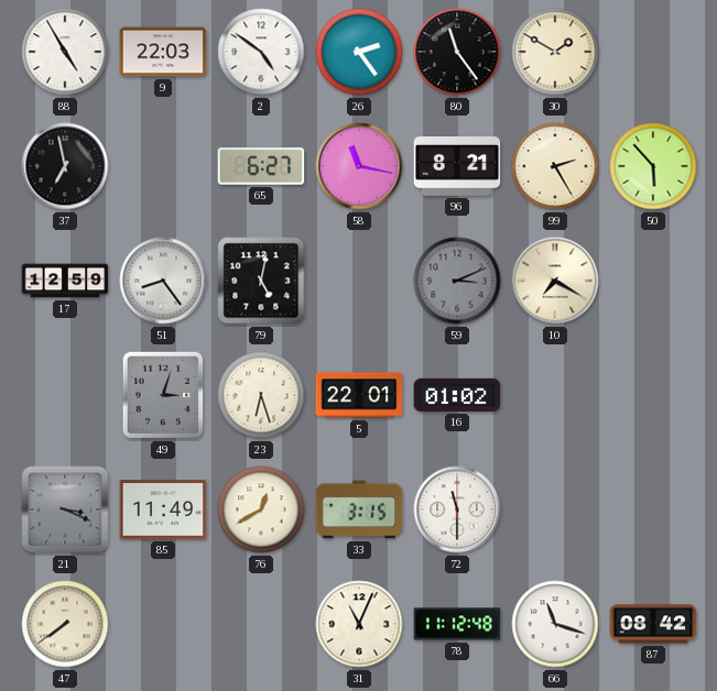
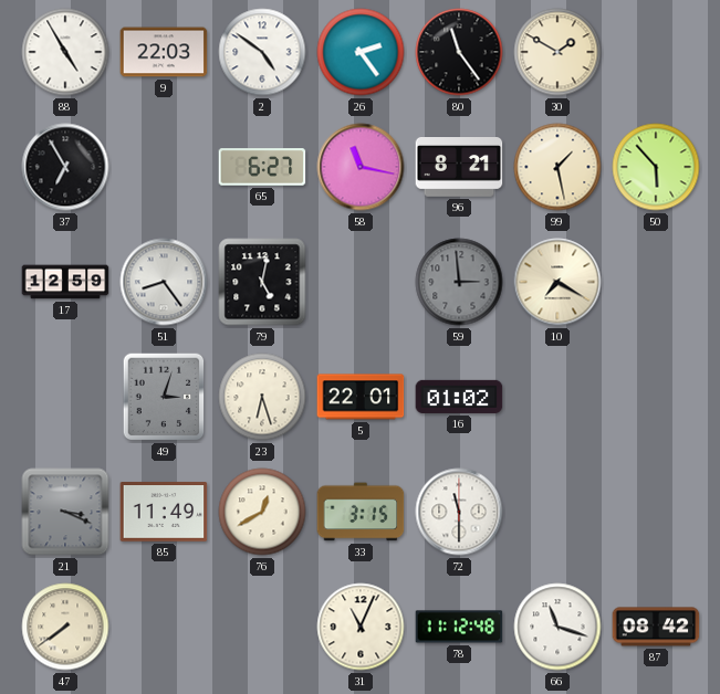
37: 6:58 -> 6:55 (65, 167)
99: 2:25 -> 1:28 (557, 167)
59: 3:11 -> 2:59 (459, 282)
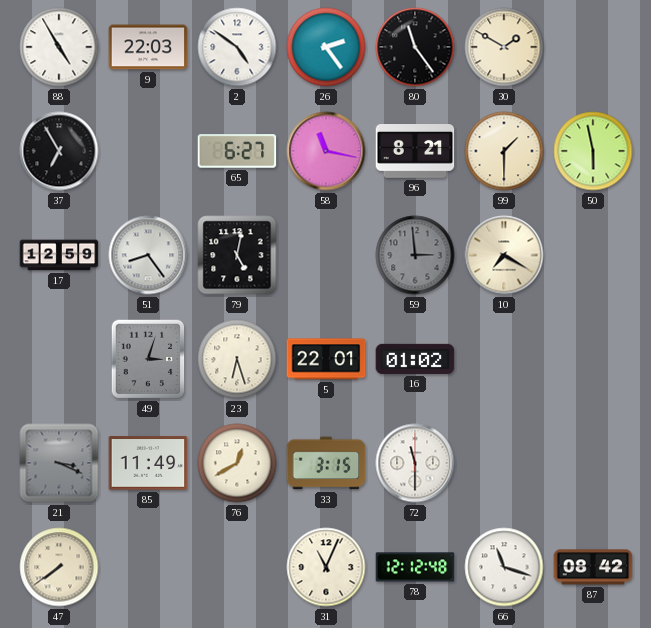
99: 1:28 -> 1:30 (504, 151)
50: 5:53 -> 5:58 (593, 151)
78: 11:12 -> 12:12 (415, 567)
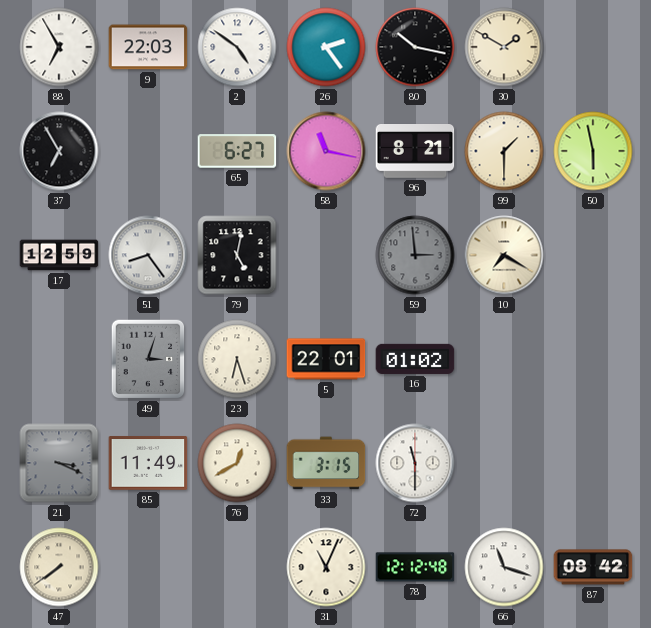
88: 4:55 -> 6:55 (59, 47)
80: 11:24 -> 10:17 (415, 47)
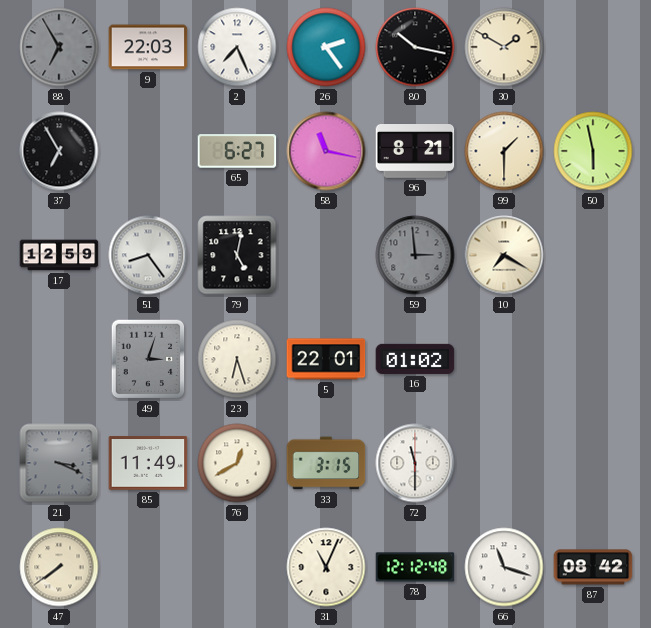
88 dial: white -> grey (59, 47)
2: 4:51 -> 7:26 (237, 47)
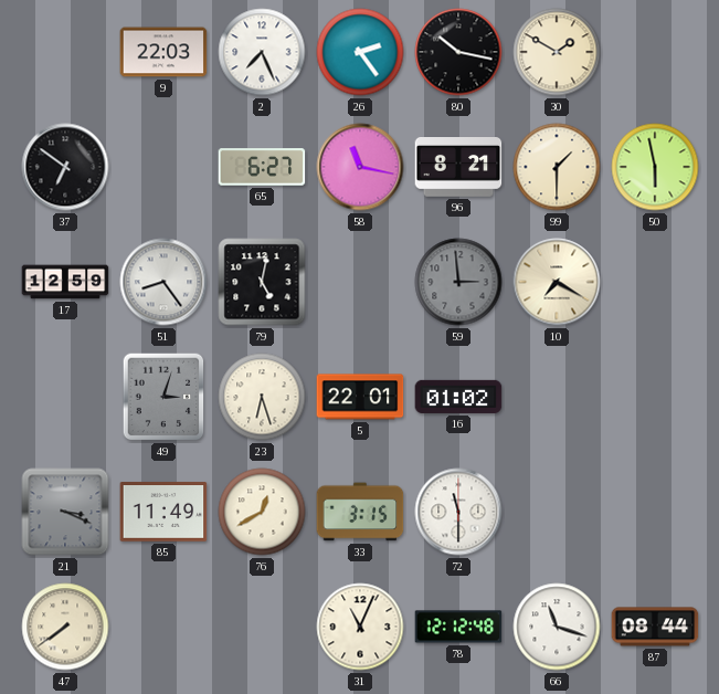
88: 6:55 -> none (59, 47)
37: 6:55 -> 6:51 (65, 167)
87: 08:42 -> 08:44 (655, 627)
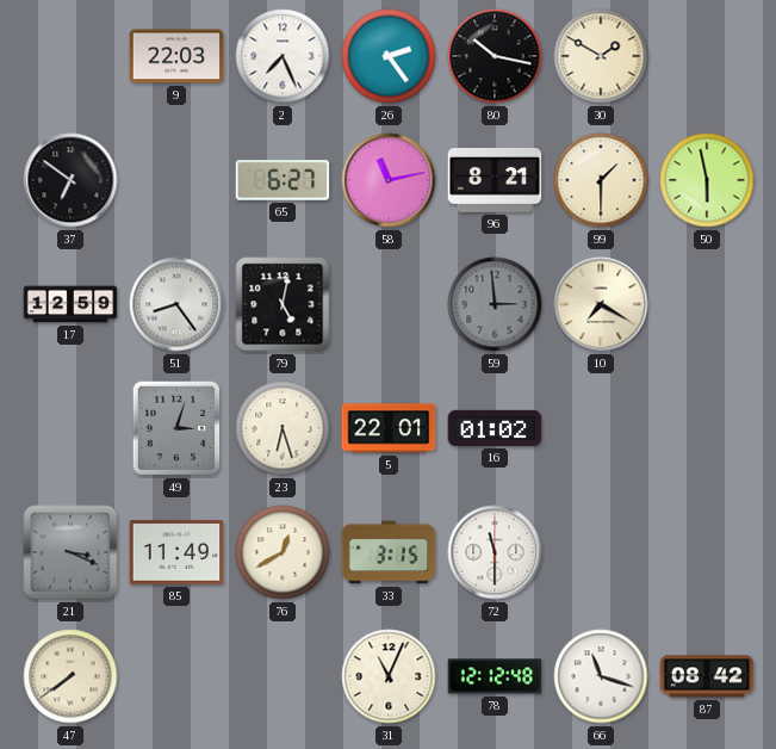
58: 11:17 -> 11:13 (389, 180)
87: 08:44 -> 08:42 (707, 676)
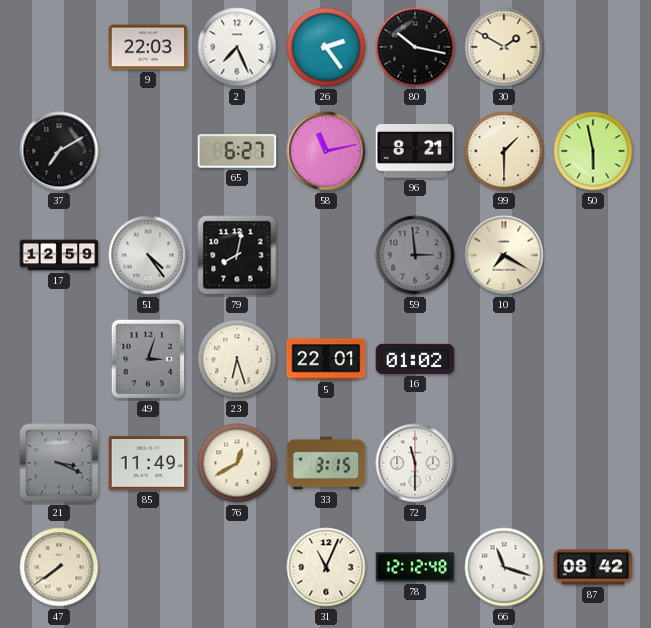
37: 6:51 -> 7:10 (59, 151)
51: 8:24 -> 4:24 (148, 255)
79: 5:02 -> 8:02 (237, 255)
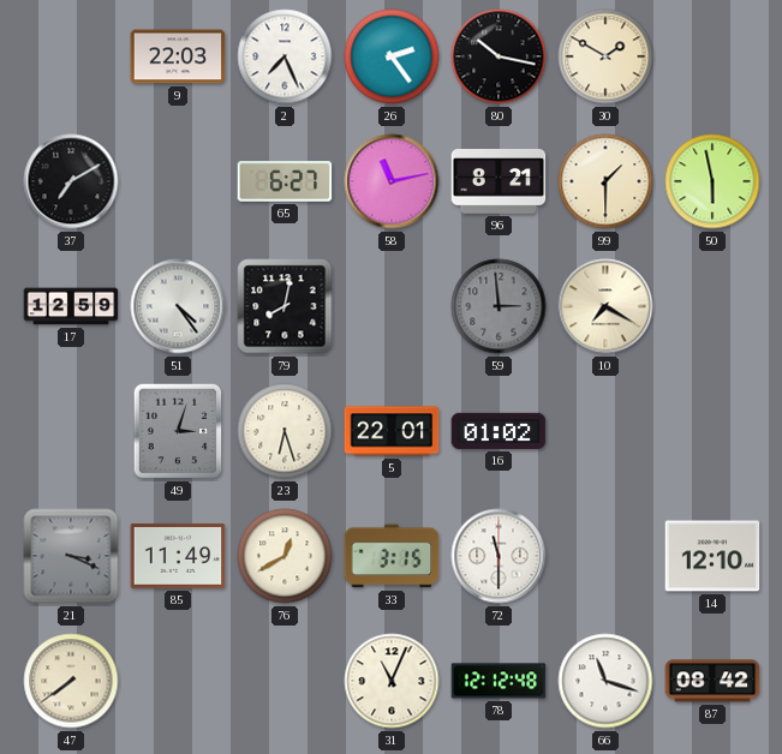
14: none -> 12:10 (712, 556)
